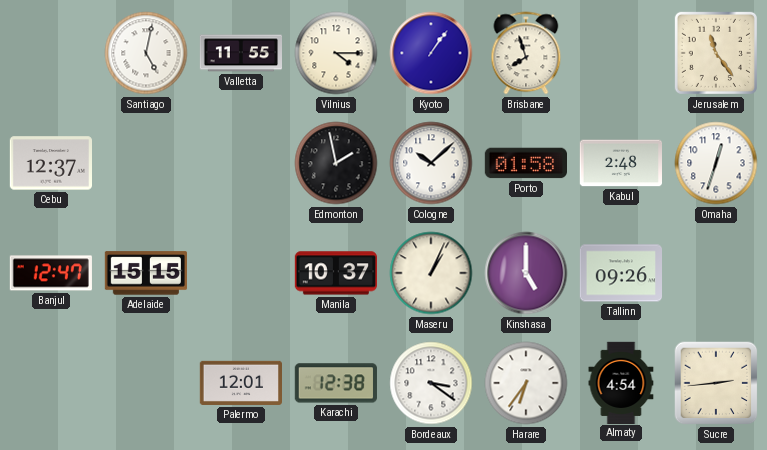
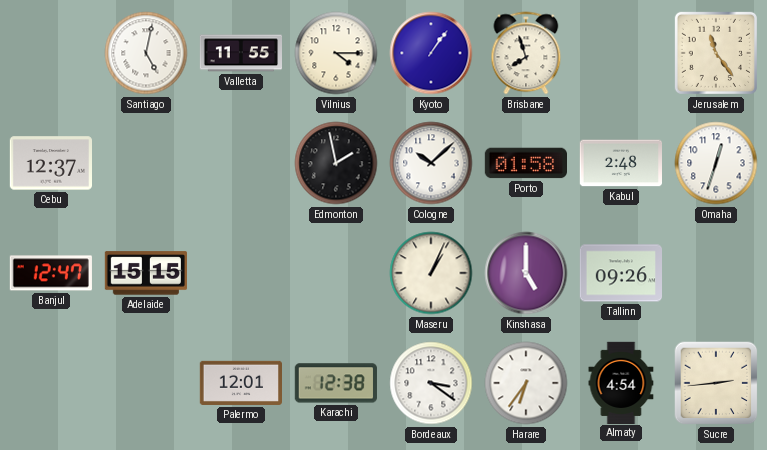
Manila: 10:37 -> none (335, 273)
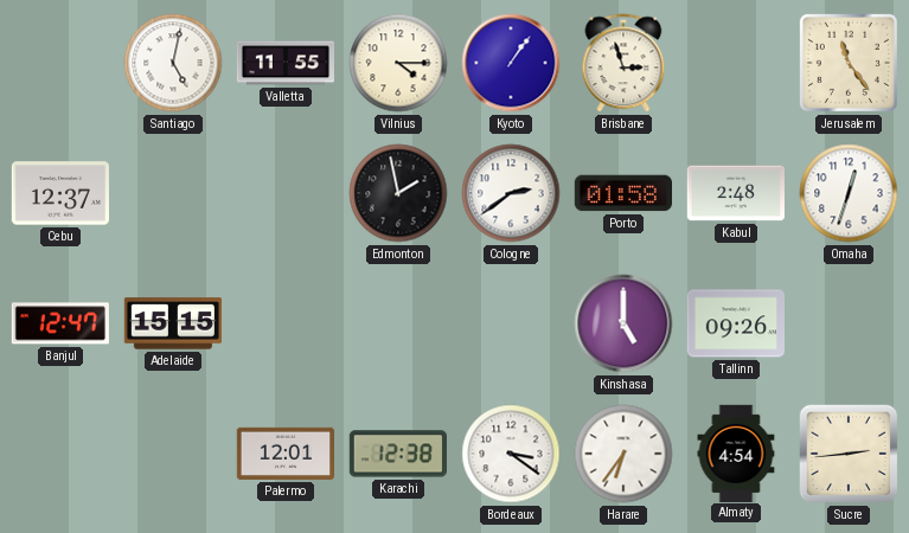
Brisbane: 7:57 -> 2:57 (623, 63)
Cologne: 10:08 -> 2:39 (511, 193)
Maseru: 1:04 -> none (431, 273)
